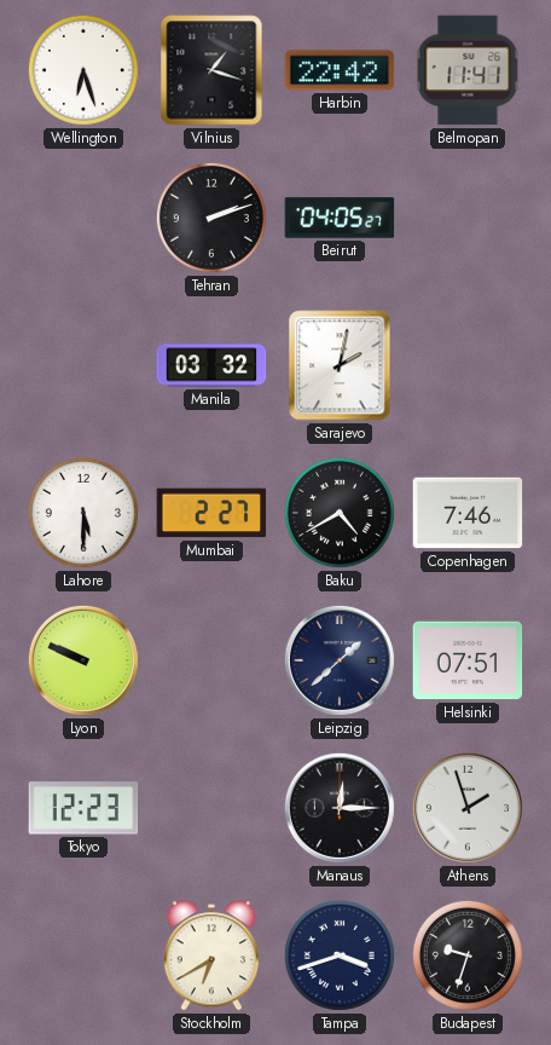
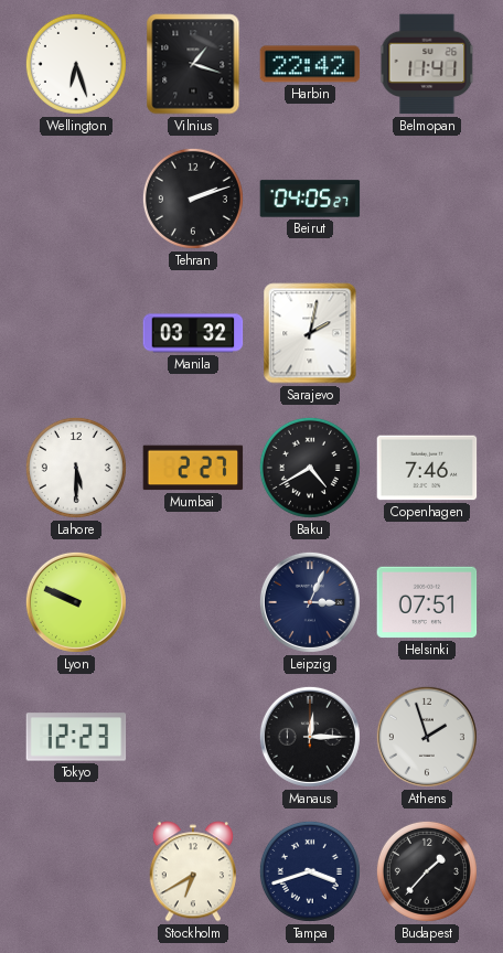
Leipzig: 1:38 -> 3:04 (310, 602)
Budapest: 9:33 -> 1:37 (427, 871)
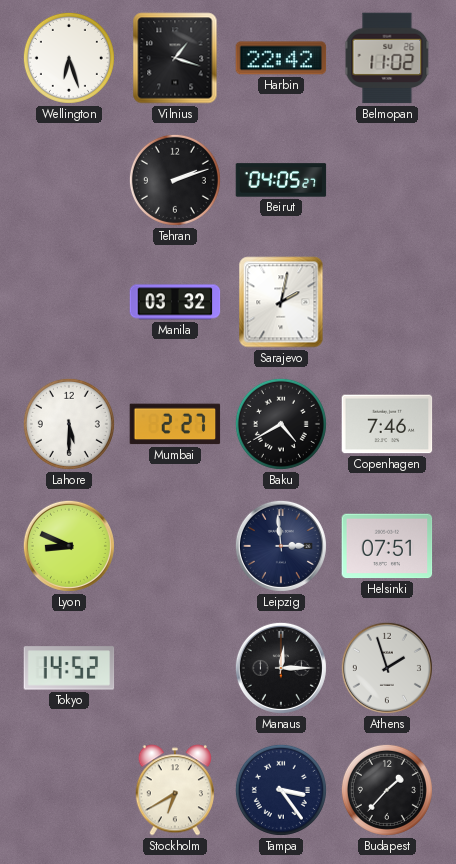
Belmopan: 11:41 -> 11:02 (387, 58)
Lyon: 9:49 -> 8:49 (69, 546)
Leipzig: 3:04 -> 2:59 (281, 546)
Tokyo: 12:23 -> 14:52 (69, 668)
Tampa: 3:42 -> 3:24 (281, 790)
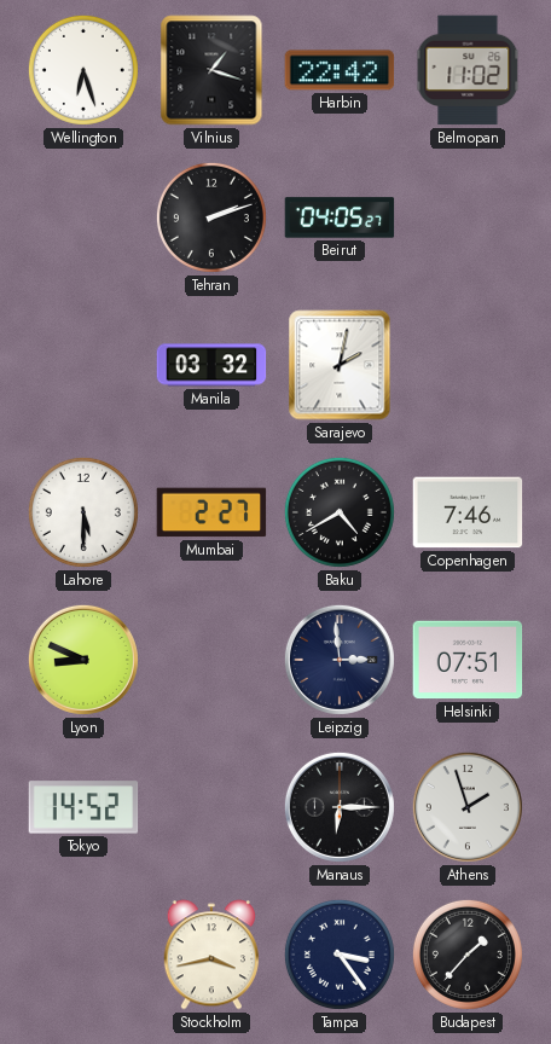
Manaus: 12:15 -> 6:15 (340, 807)
Stockholm: 6:40 -> 3:43 (210, 955)
